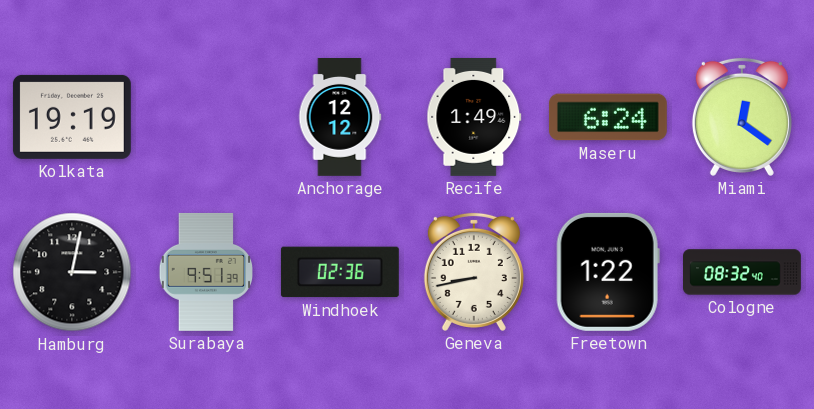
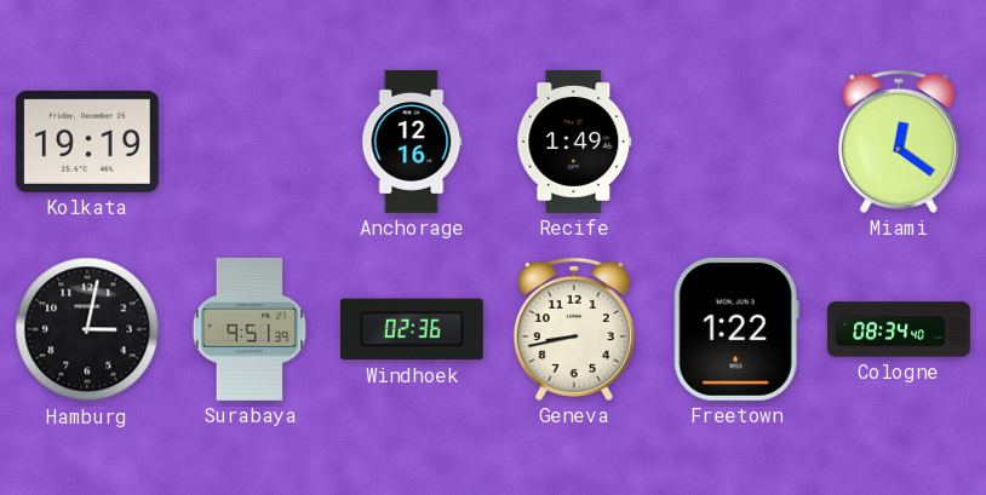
Anchorage: 12:12 -> 12:16 (412, 143)
Maseru: 6:24 -> none (608, 117)
Cologne: 08:32 -> 08:34 (900, 329)
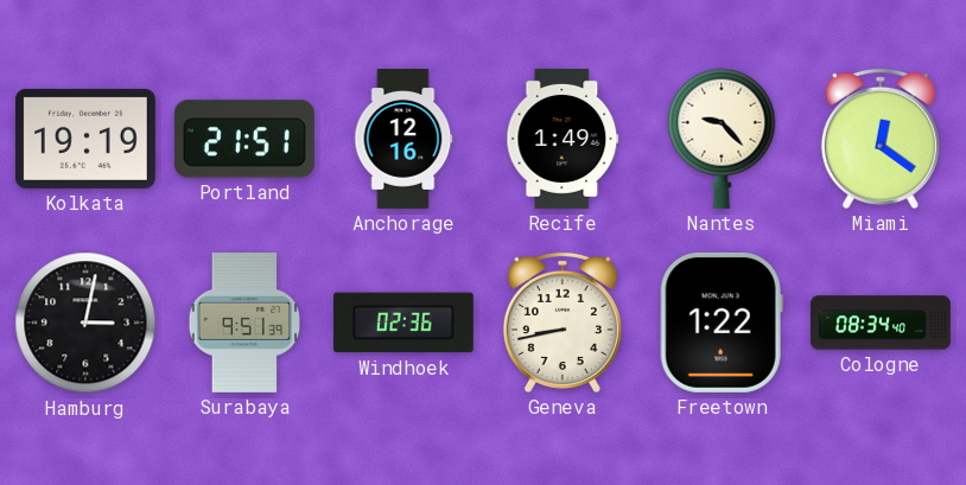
Portland: none -> 21:51 (244, 139)
Nantes: none -> 9:23 (722, 139)
